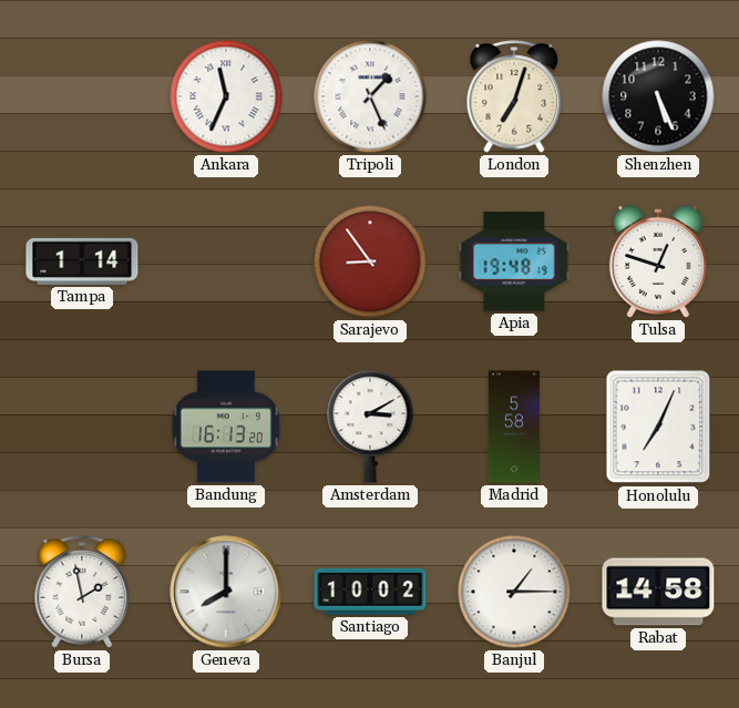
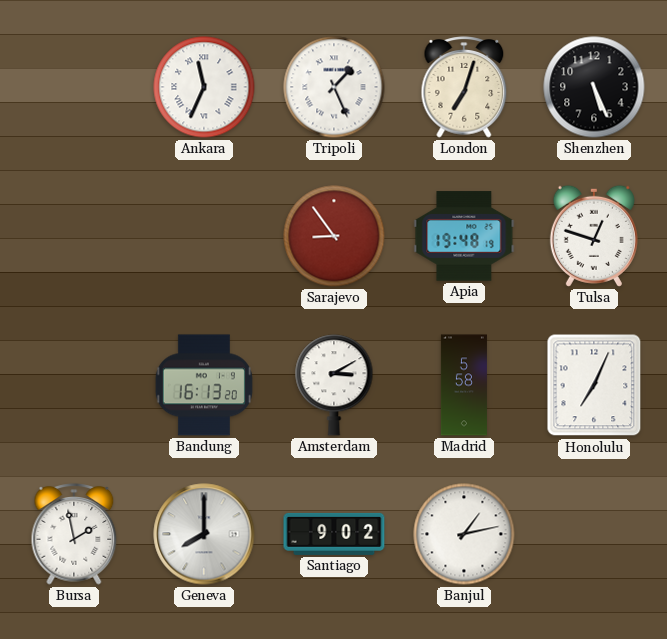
Tampa: 1:14 -> none (82, 261)
Santiago: 10:02 -> 9:02 (334, 534)
Banjul: 1:15 -> 1:13 (464, 534)
Rabat: 14:58 -> none (658, 592)
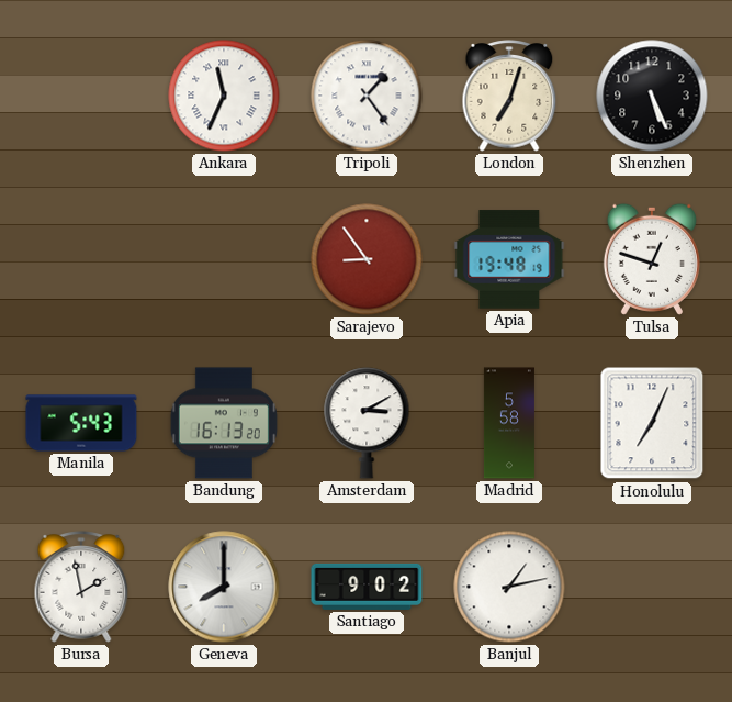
Tripoli: 1:26 -> 1:24 (367, 96)
Manila: none -> 5:43 (81, 423)
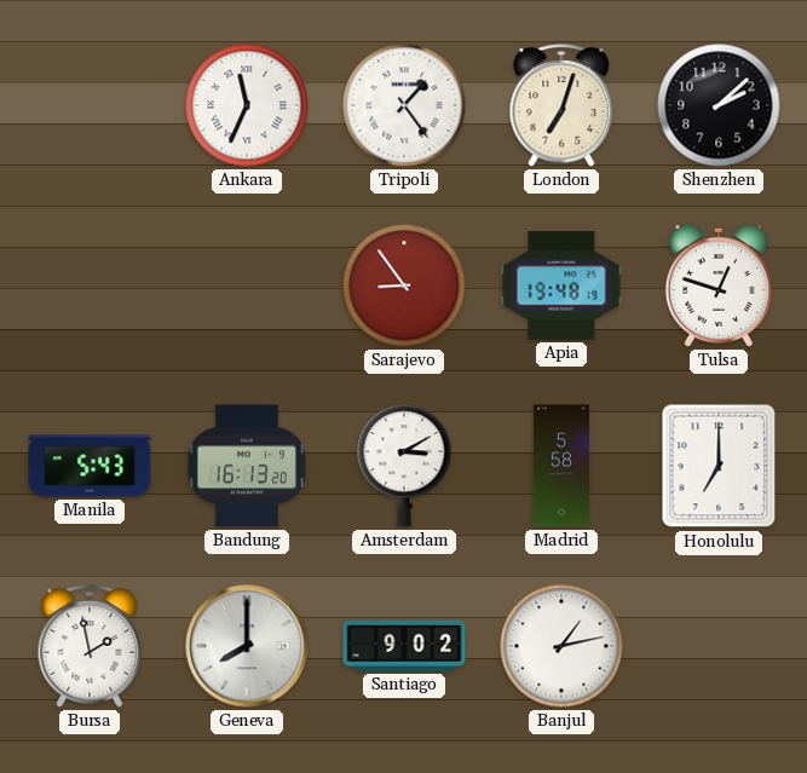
Shenzhen: 5:26 -> 2:08 (719, 105)
Honolulu: 7:04 -> 7:00 (719, 466)
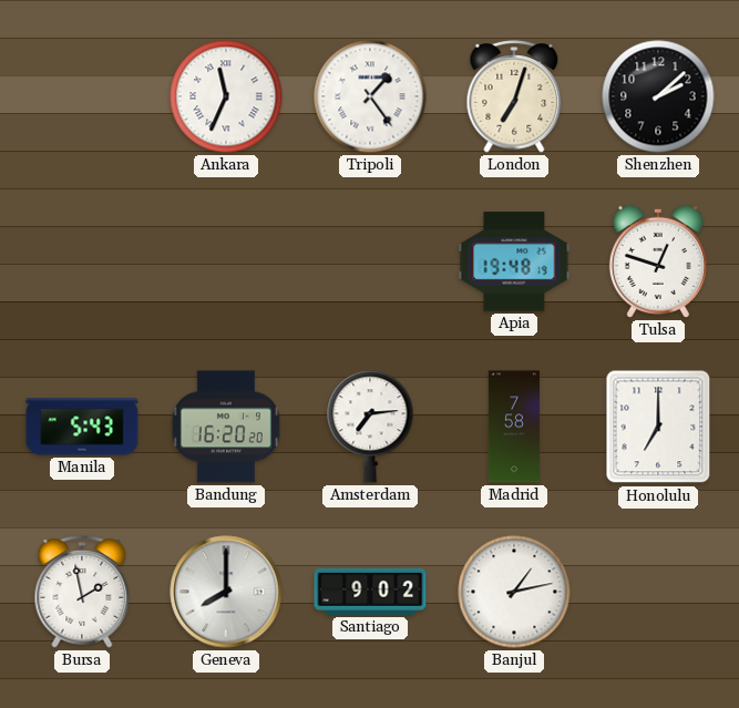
Sarajevo: 8:54 -> none (404, 285)
Bandung: 16:13 -> 16:20 (226, 427)
Amsterdam: 3:10 -> 7:14 (370, 427)
Madrid: 5:58 -> 7:58 (514, 427)
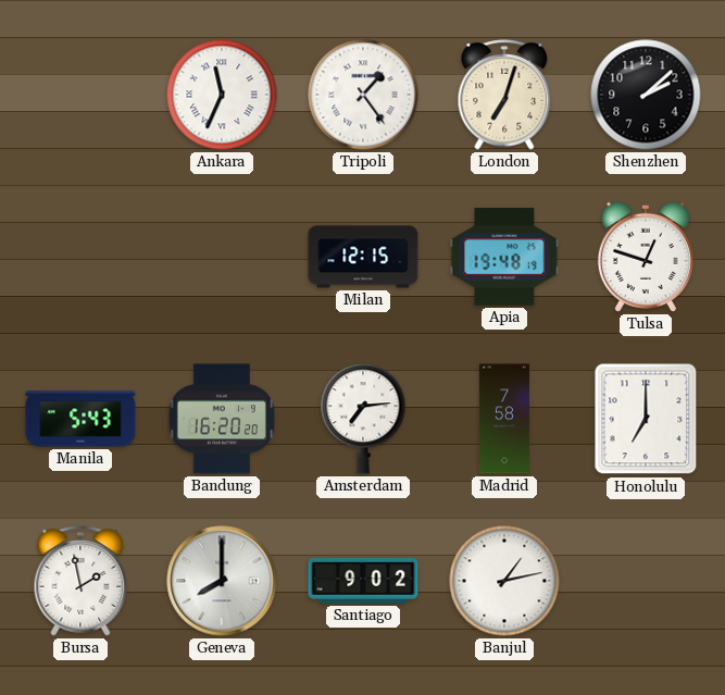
Milan: none -> 12:15 (363, 257)
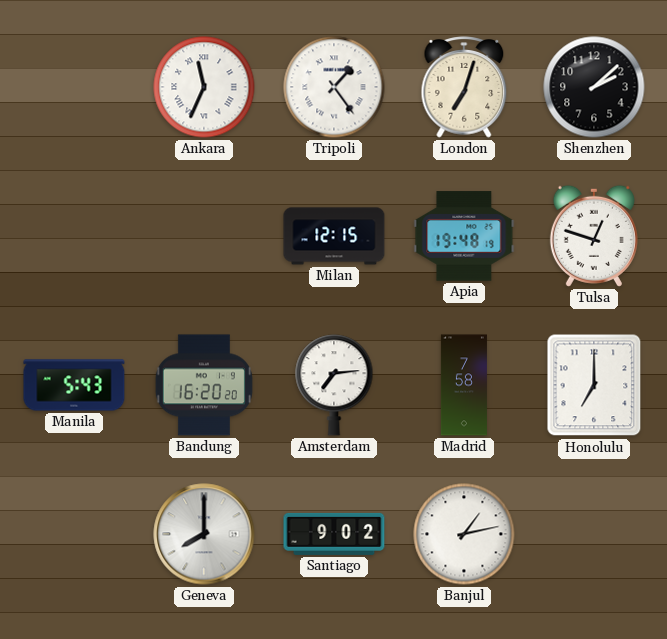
Bursa: 1:58 -> none (80, 581)
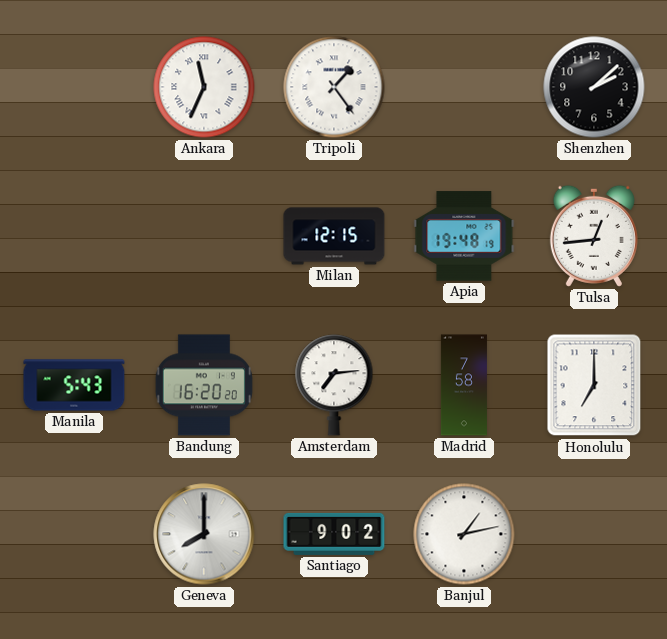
London: 7:03 -> none (464, 87)
Tulsa: 12:48 -> 12:44 (594, 236)
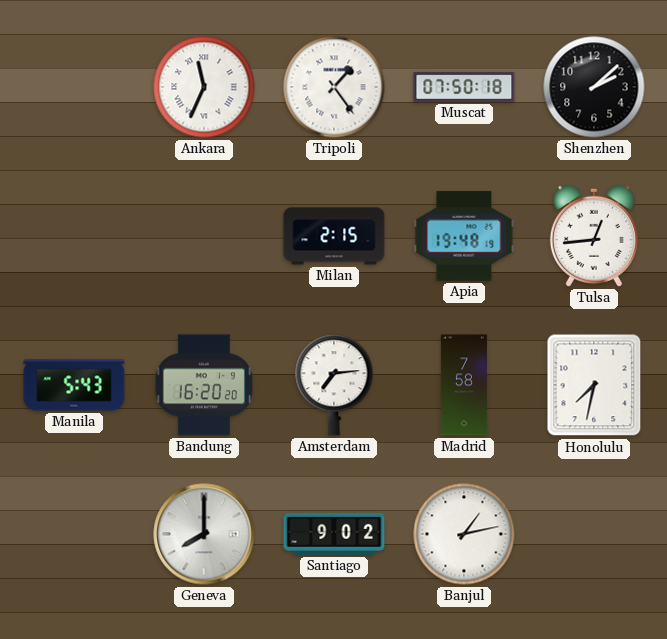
Muscat: none -> 07:50 (464, 87)
Milan: 12:15 -> 2:15 (334, 236)
Honolulu: 7:00 -> 7:32 (594, 385)
